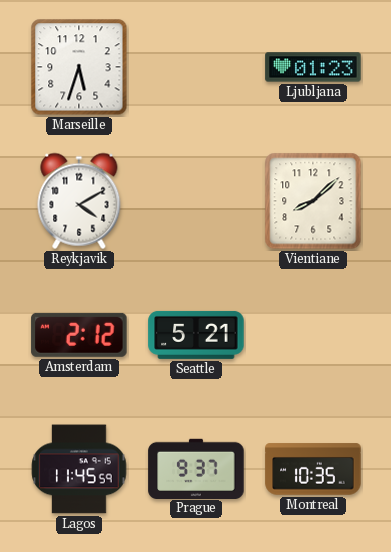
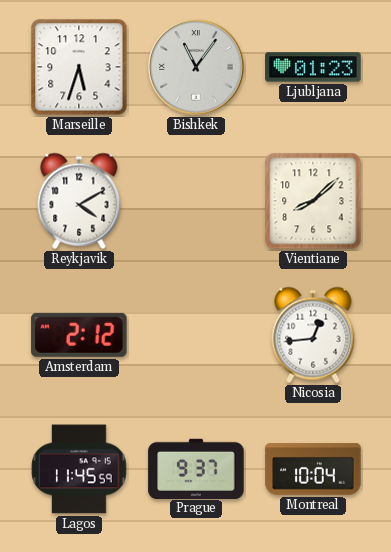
Bishkek: none -> 11:06 (196, 67)
Seattle: 5:21 -> none (196, 335)
Nicosia: none -> 12:44 (313, 335)
Montreal: 10:35 -> 10:04 (313, 469)
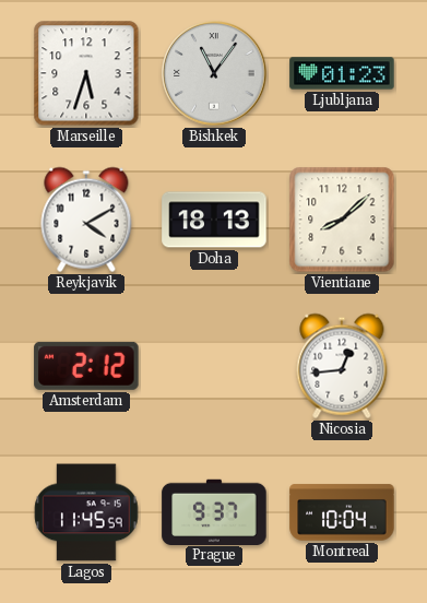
Doha: none -> 18:13 (214, 220)
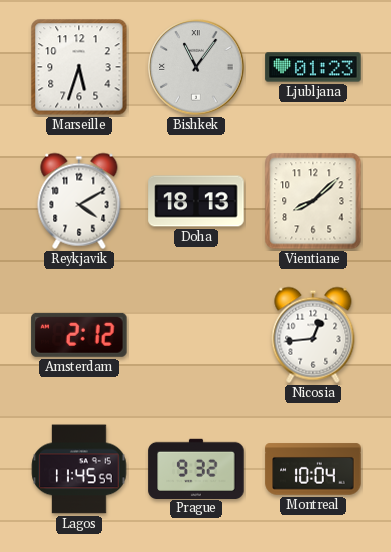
Prague: 9:37 -> 9:32 (196, 468)
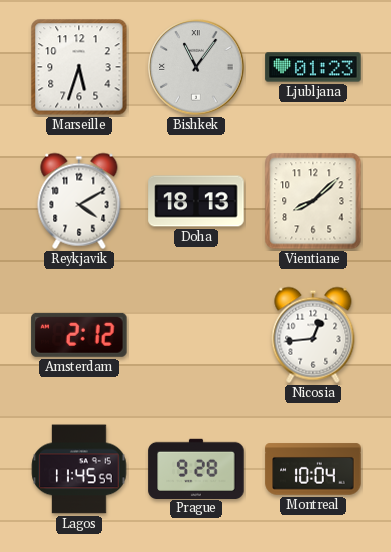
Prague: 9:32 -> 9:28 (196, 468)
